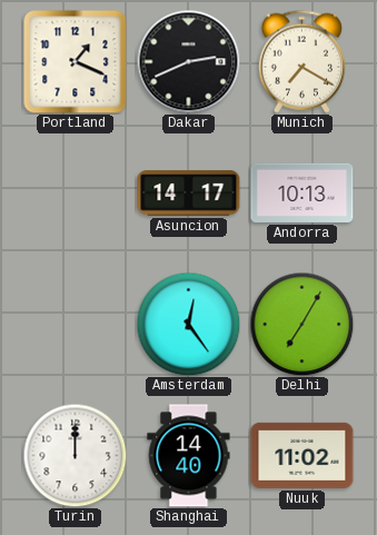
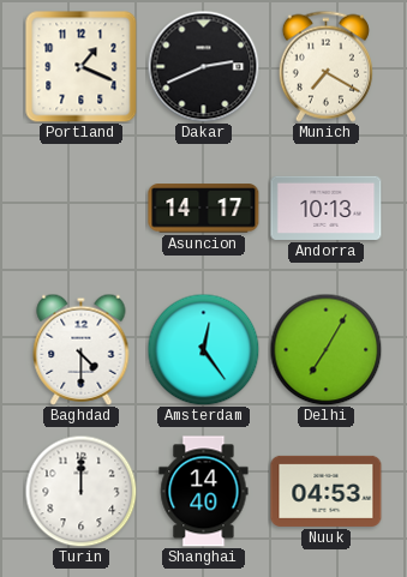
Baghdad: none -> 4:30 (82, 349)
Nuuk: 11:02 -> 04:53 (327, 491)
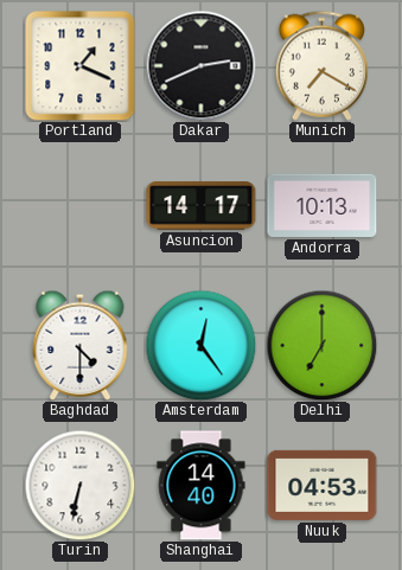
Delhi: 7:05 -> 7:00 (321, 345)
Turin: 12:00 -> 6:32 (79, 485)
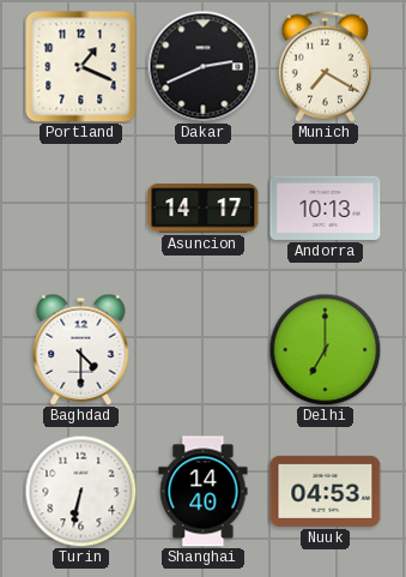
Amsterdam: 12:24 -> none (200, 345)
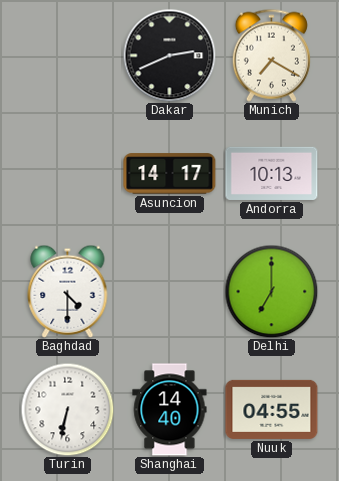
Portland: 1:19 -> none (81, 67)
Nuuk: 04:53 -> 04:55 (272, 409)
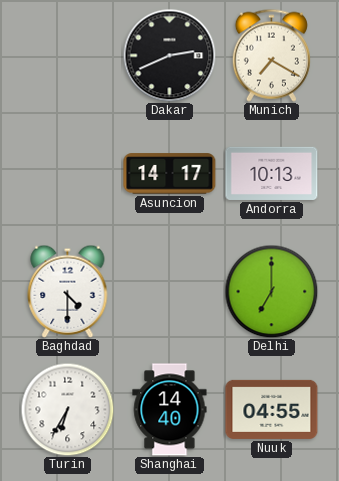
Turin: 6:32 -> 6:35 (67, 409)
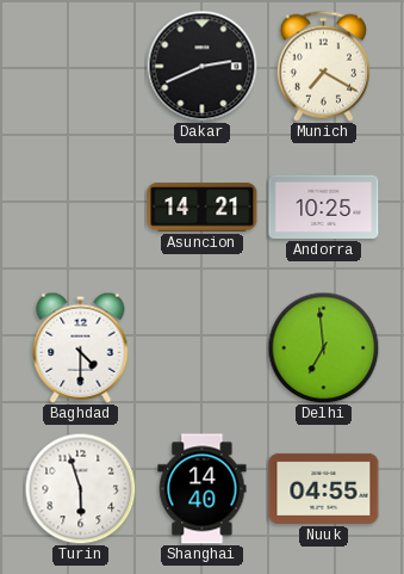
Asuncion: 14:17 -> 14:21 (203, 208)
Andorra: 10:13 -> 10:25 (324, 206)
Delhi: 7:00 -> 6:59 (323, 347)
Turin: 6:35 -> 5:57 (80, 488)
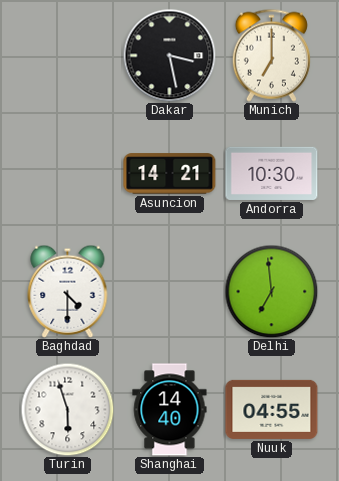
Dakar: 2:41 -> 3:28 (169, 55)
Munich: 7:20 -> 7:00 (271, 55)
Andorra: 10:25 -> 10:30 (272, 173)
